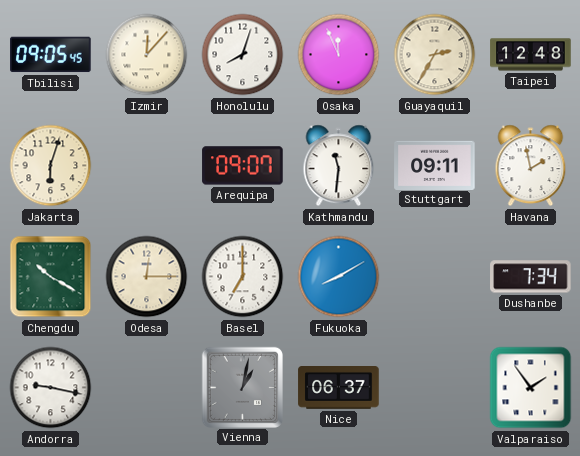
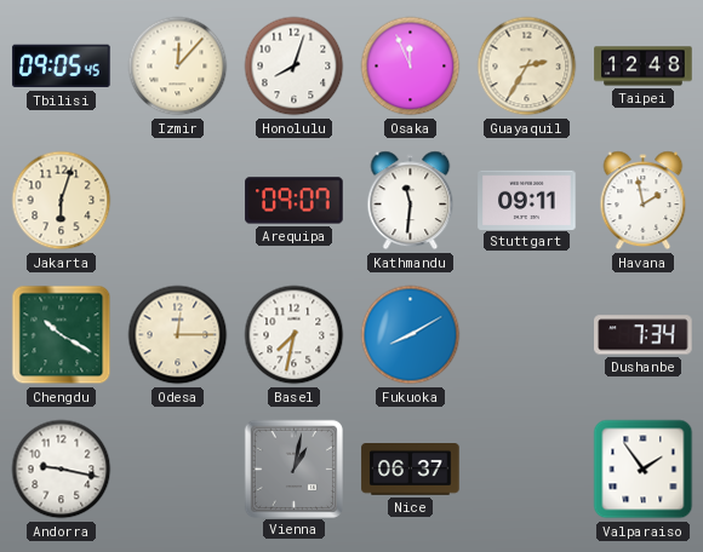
Basel: 7:00 -> 7:32 (295, 335)
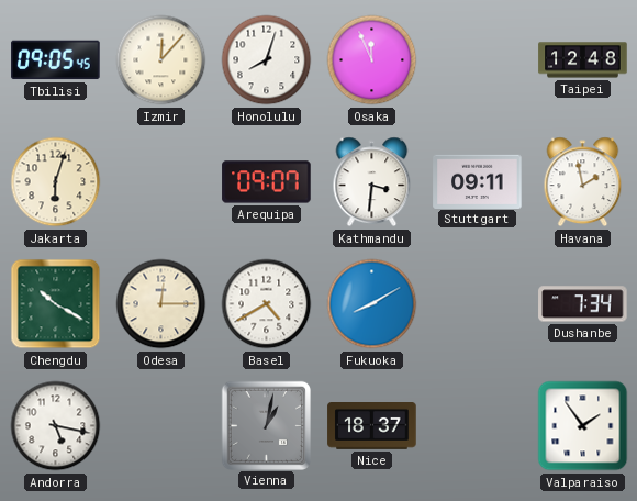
Guayaquil: 2:35 -> none (527, 67)
Kathmandu: 11:31 -> 3:31 (372, 182)
Basel: 7:32 -> 4:40 (267, 304)
Andorra: 9:17 -> 5:17 (56, 426)
Nice: 06:37 -> 18:37 (372, 426)
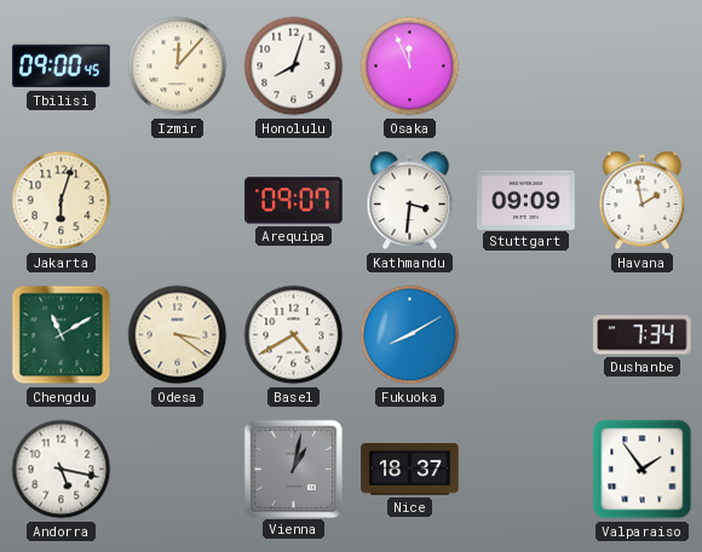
Tbilisi: 09:05 -> 09:00 (62, 67)
Taipei: 12:48 -> none (583, 60)
Stuttgart: 09:11 -> 09:09 (526, 200)
Chengdu: 10:20 -> 11:10 (62, 335)
Odesa: 12:15 -> 3:21 (178, 335)
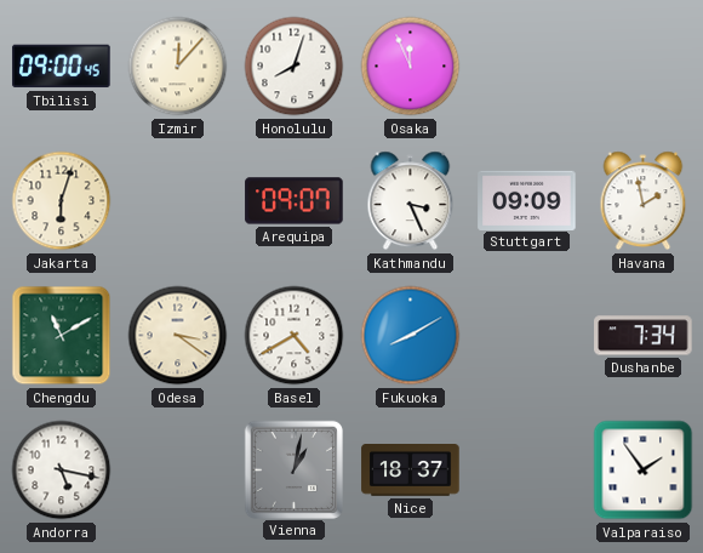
Kathmandu: 3:31 -> 3:26 (411, 201)
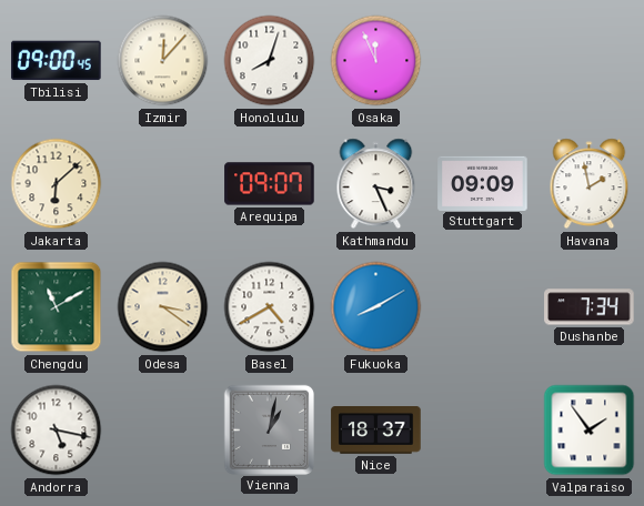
Jakarta: 6:03 -> 6:08 (57, 184)
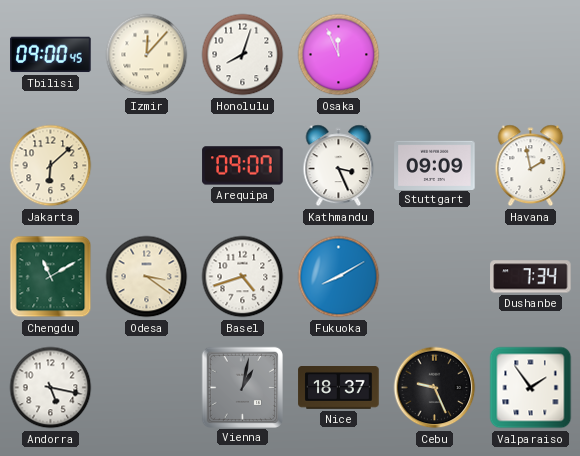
Basel: 4:40 -> 4:42 (243, 277)
Cebu: none -> 9:26 (435, 388)
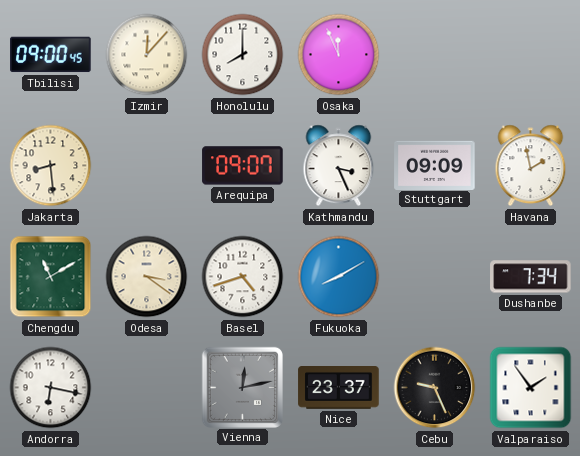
Honolulu: 8:03 -> 8:00 (243, 55)
Jakarta: 6:08 -> 8:29 (51, 166)
Andorra: 5:17 -> 6:17 (51, 388)
Vienna: 1:02 -> 12:13 (242, 387)
Nice: 18:37 -> 23:37 (339, 388)
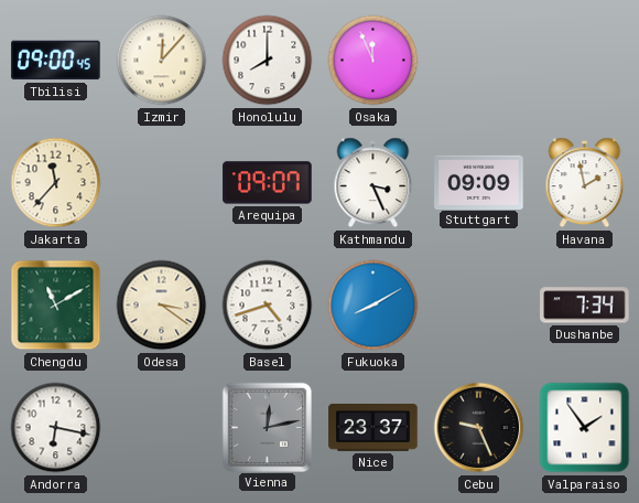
Jakarta: 8:29 -> 11:37 (56, 183)
